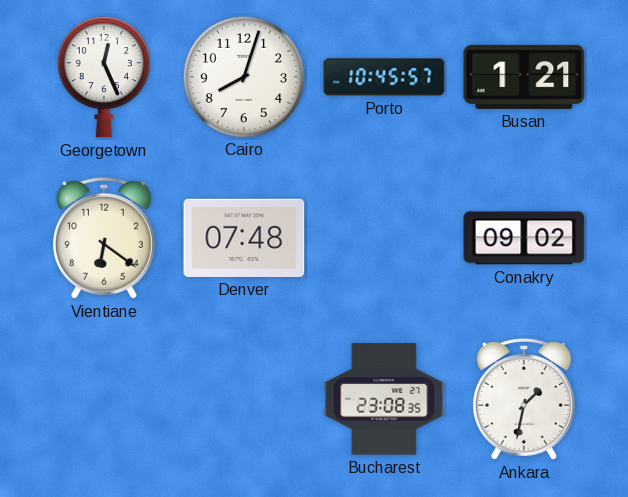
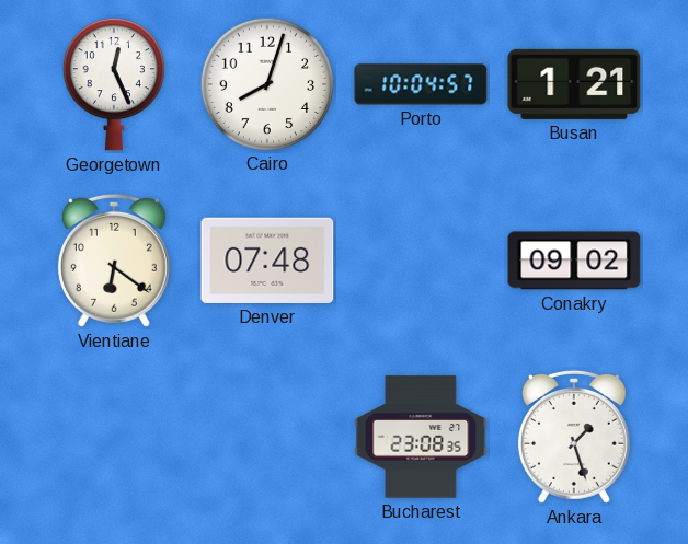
Porto: 10:45 -> 10:04 (421, 84)
Ankara: 1:32 -> 1:27 (574, 437)
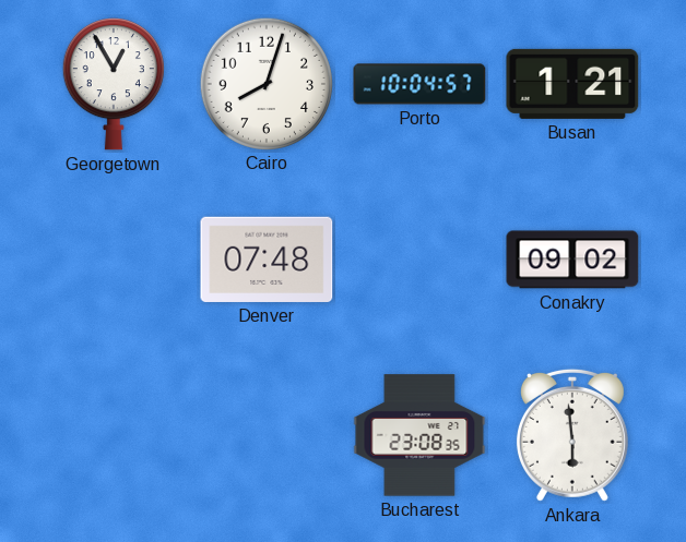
Georgetown: 12:26 -> 12:55 (114, 85)
Vientiane: 6:21 -> none (114, 261)
Ankara: 1:27 -> 5:59 (572, 435)
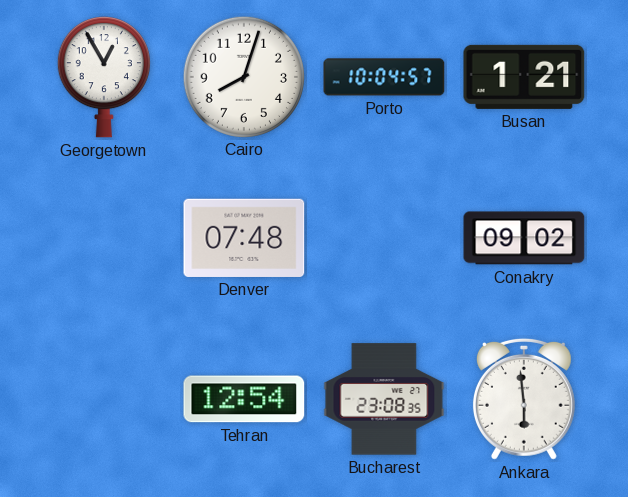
Tehran: none -> 12:54 (244, 399)
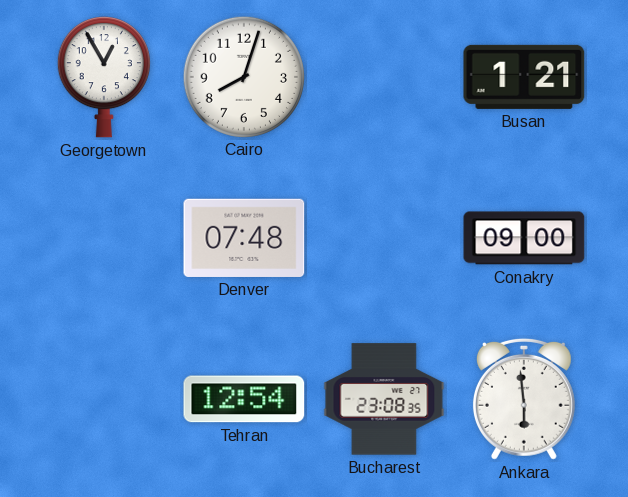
Porto: 10:04 -> none (384, 77)
Conakry: 09:02 -> 09:00 (524, 238)
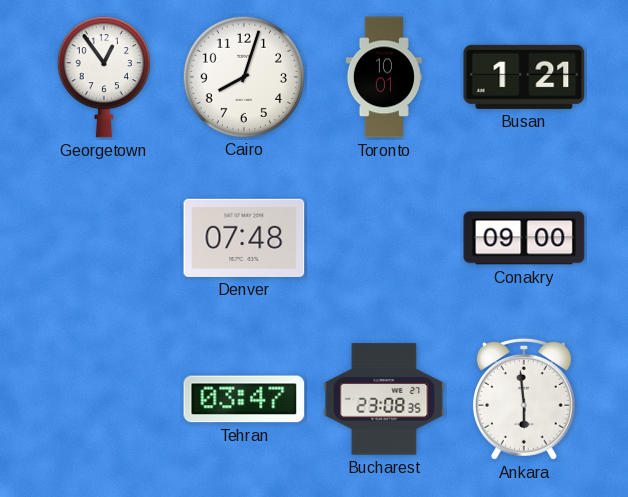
Georgetown: 12:55 -> 12:54 (104, 78)
Toronto: none -> 10:01 (384, 77)
Tehran: 12:54 -> 03:47 (244, 399)
